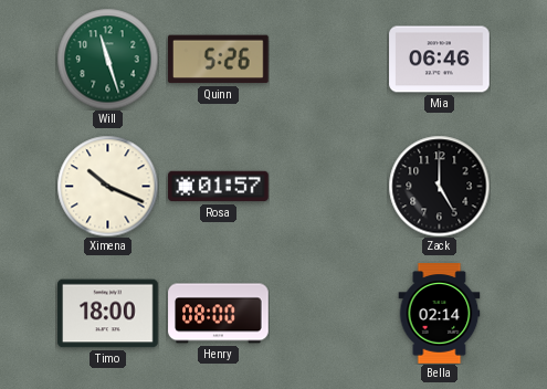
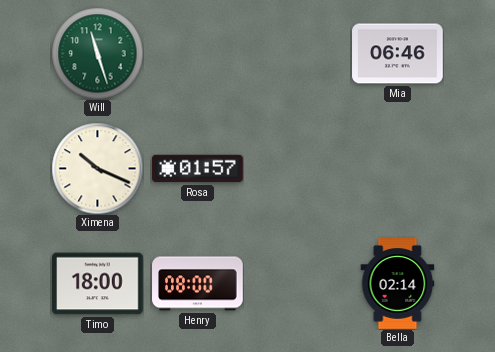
Quinn: 5:26 -> none (219, 60)
Zack: 5:00 -> none (439, 186)
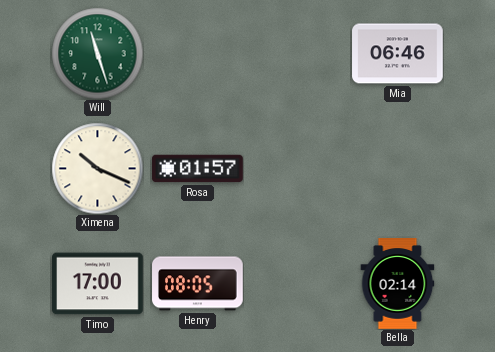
Timo: 18:00 -> 17:00 (98, 284)
Henry: 08:00 -> 08:05 (198, 284)
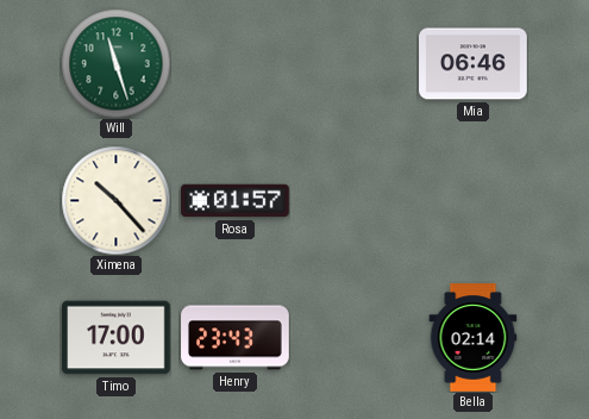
Ximena: 10:19 -> 10:23 (115, 200)
Henry: 08:05 -> 23:43 (236, 338)
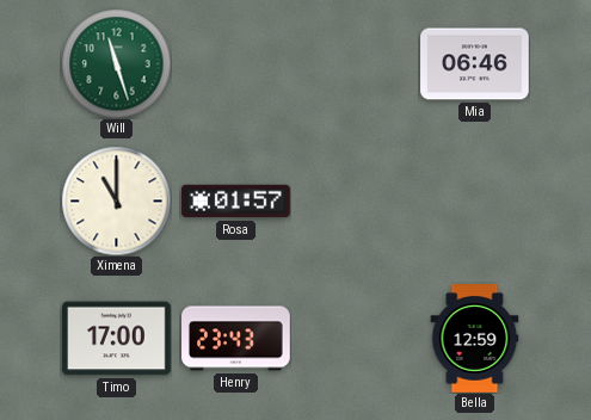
Ximena: 10:23 -> 11:00 (116, 200)
Bella: 02:14 -> 12:59 (475, 339)
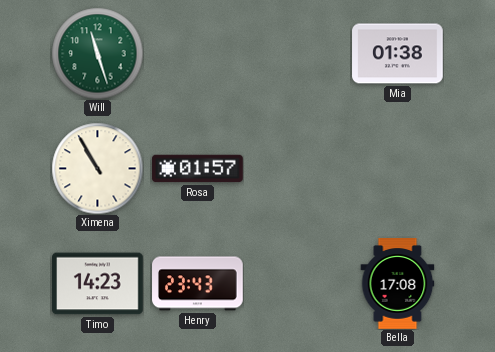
Mia: 06:46 -> 01:38 (398, 54)
Ximena: 11:00 -> 10:55 (97, 168)
Timo: 17:00 -> 14:23 (98, 284)
Bella: 12:59 -> 17:08 (398, 284)
